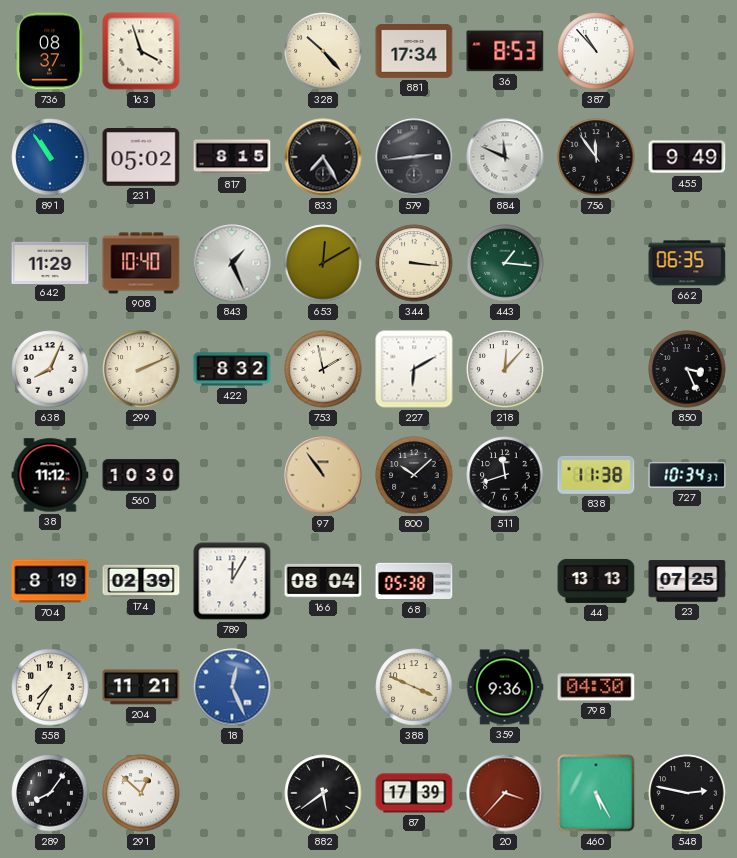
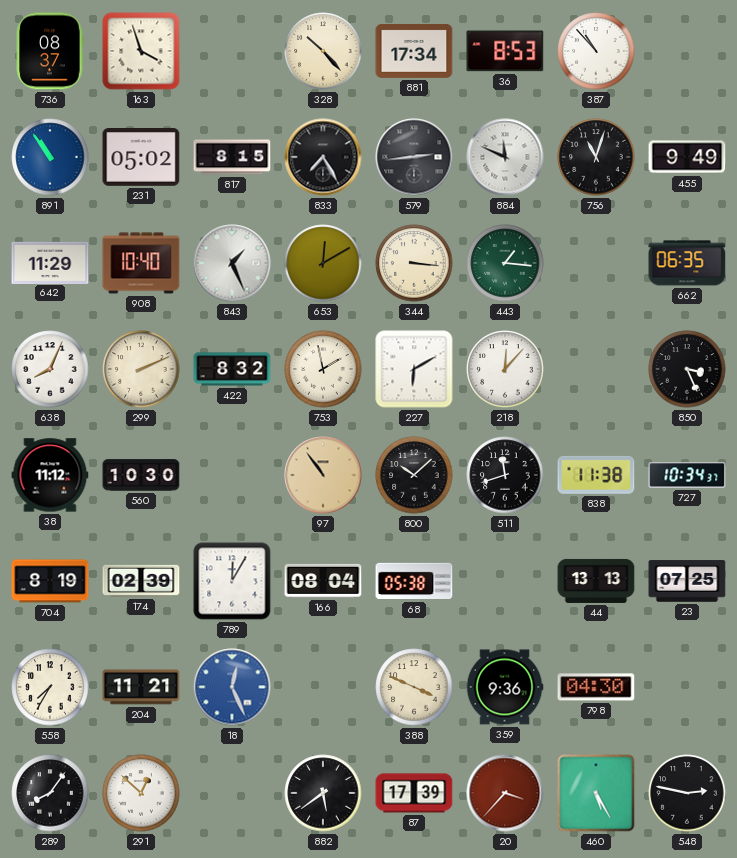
756: 11:54 -> 11:03 (596, 157)
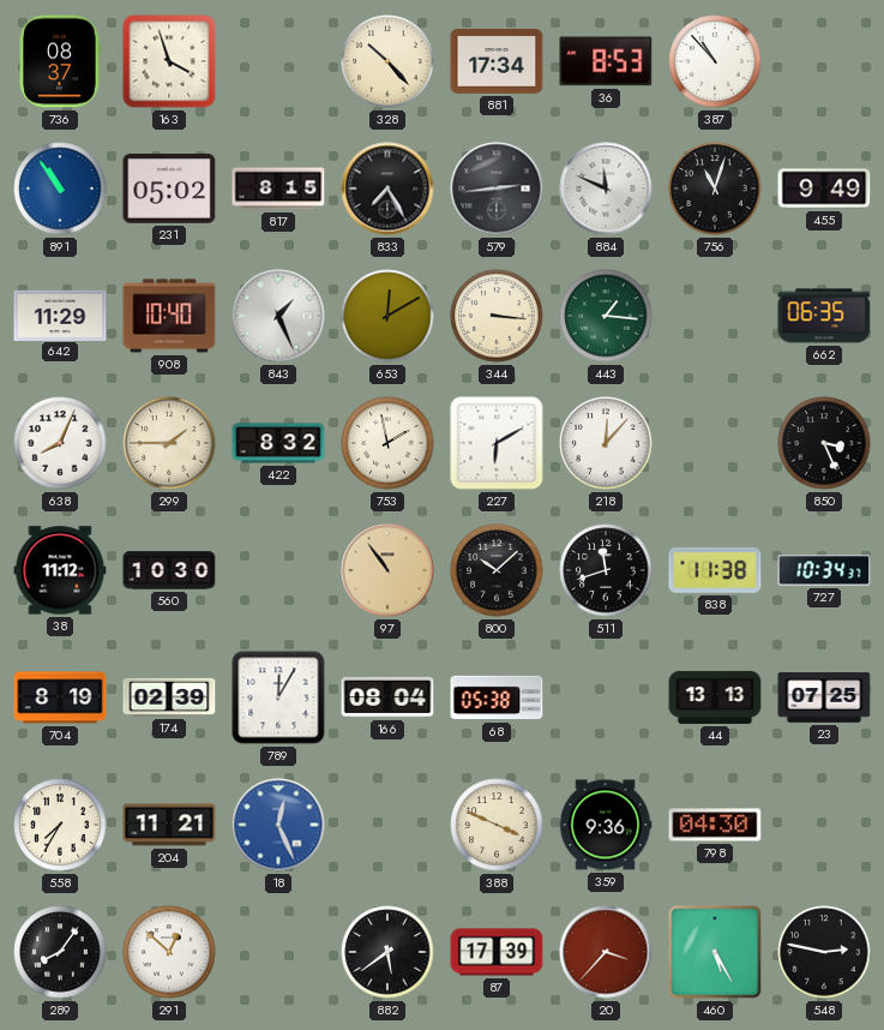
299: 2:11 -> 1:45 (169, 443)
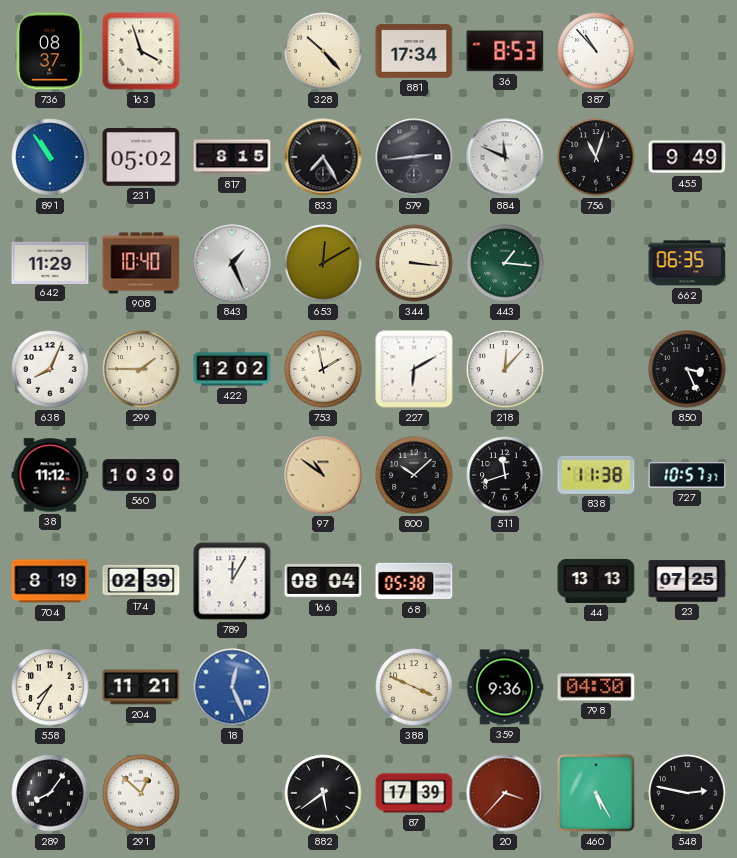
422: 8:32 -> 12:02 (232, 369)
97: 10:54 -> 10:51 (323, 475)
727: 10:34 -> 10:57 (687, 475)
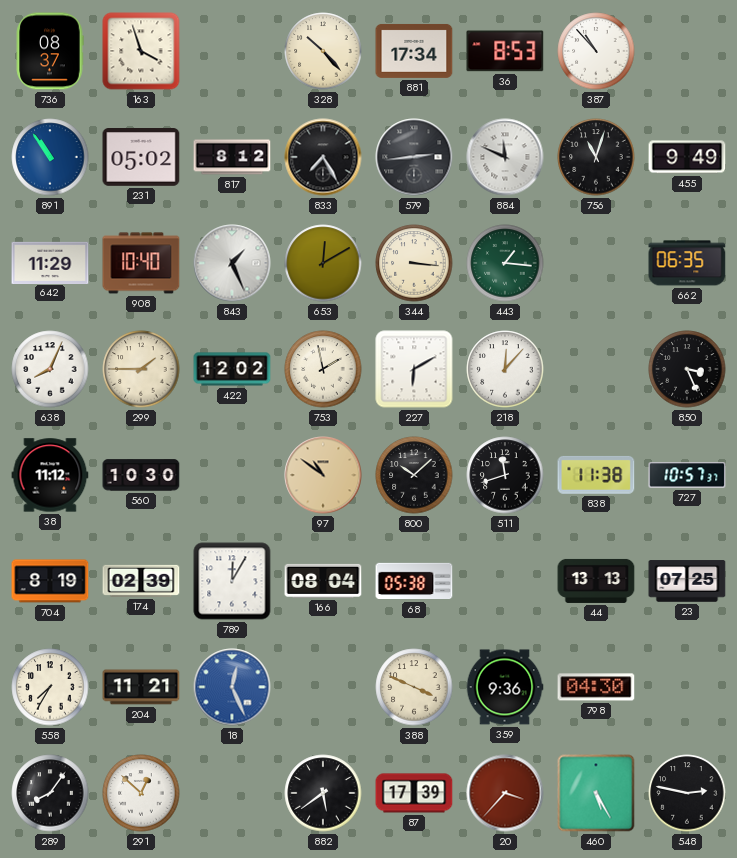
817: 8:15 -> 8:12 (232, 157)
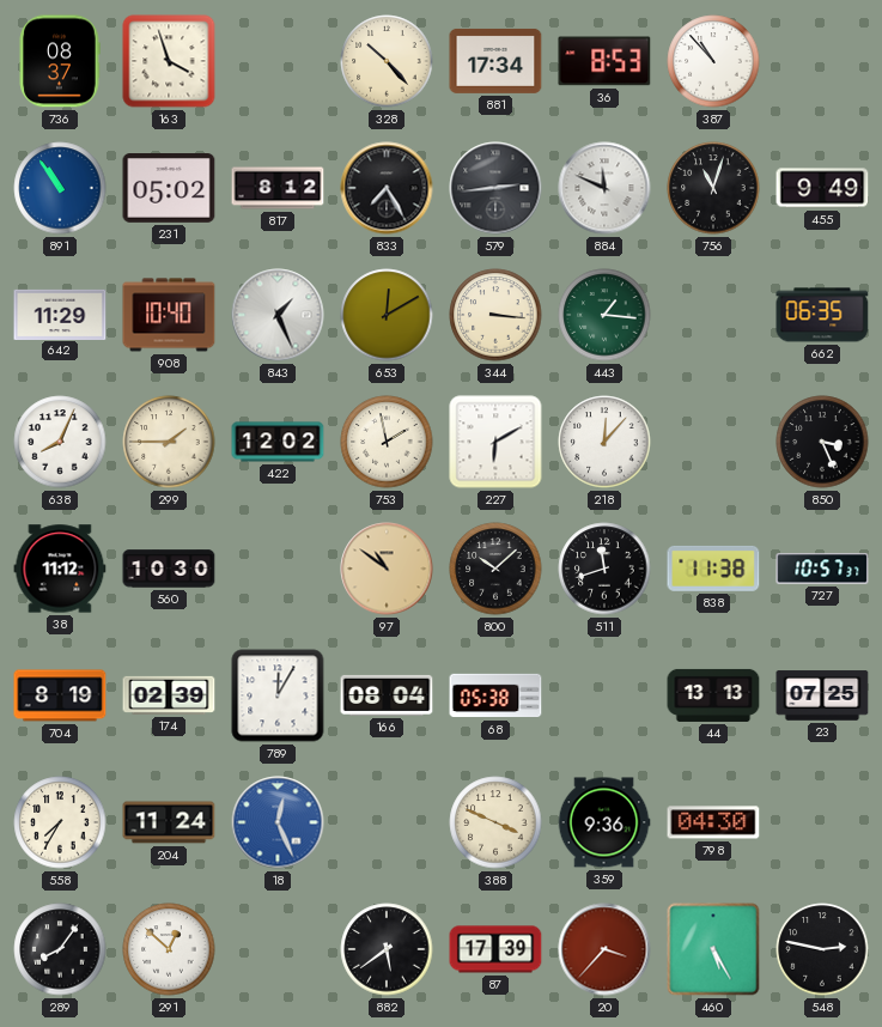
204: 11:21 -> 11:24 (169, 822)
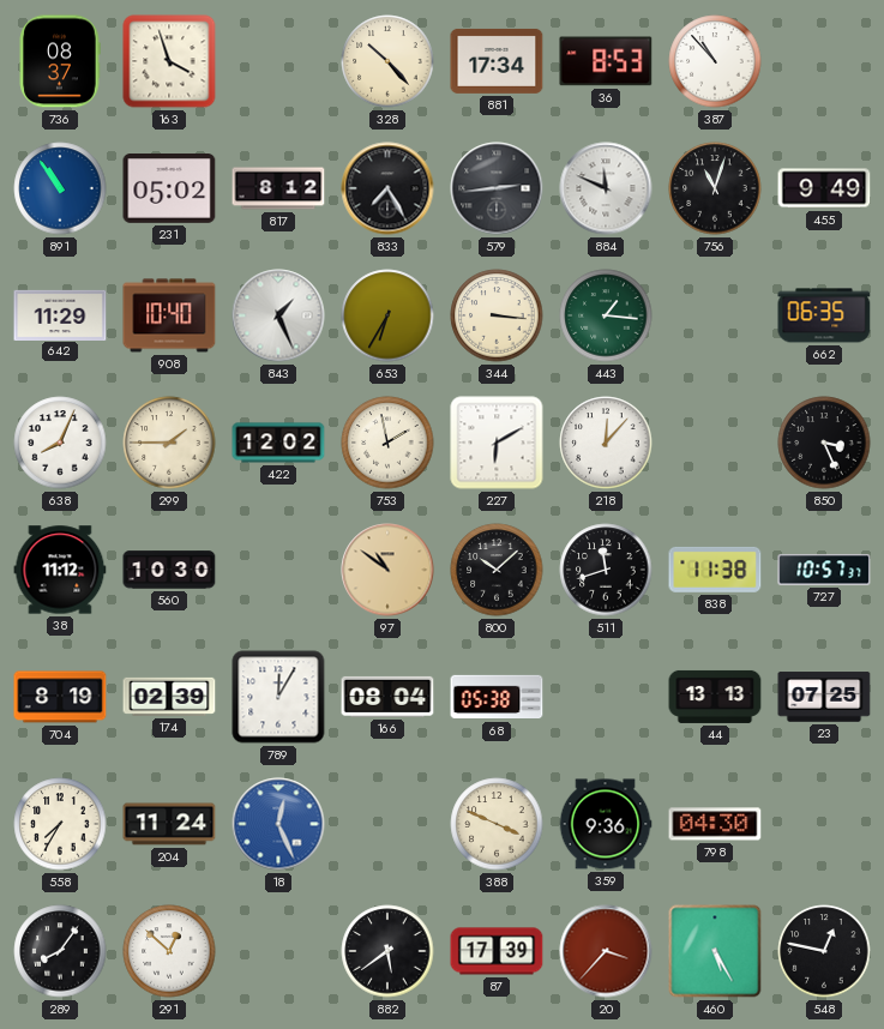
653: 12:10 -> 6:35 (387, 315)
548: 2:47 -> 12:47 (824, 951)
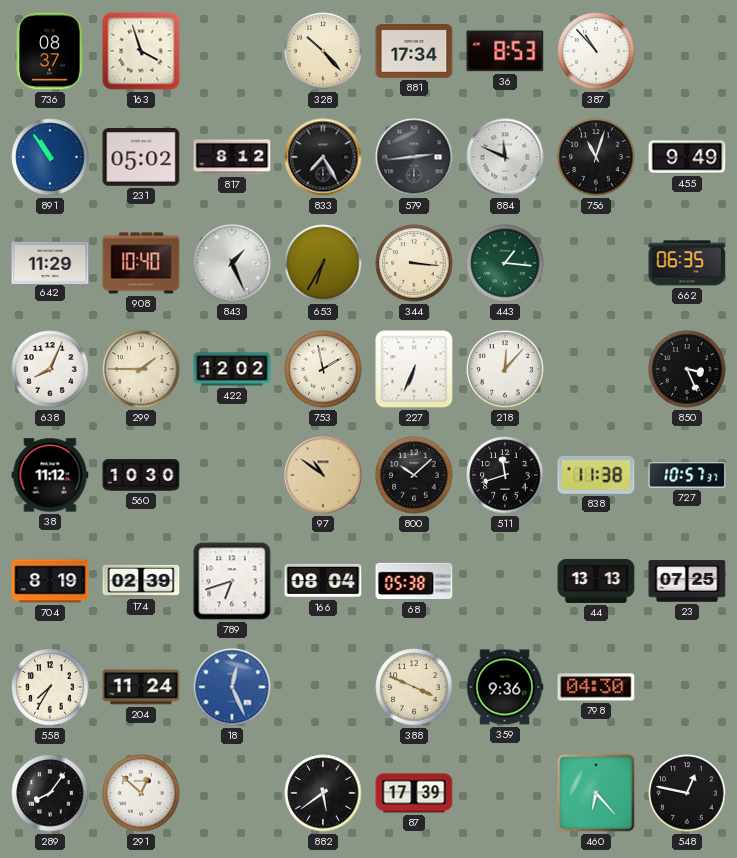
227: 6:10 -> 6:34 (414, 369)
789: 12:05 -> 6:42 (232, 581)
20: 3:37 -> none (606, 951)
460: 5:25 -> 6:23 (596, 793)
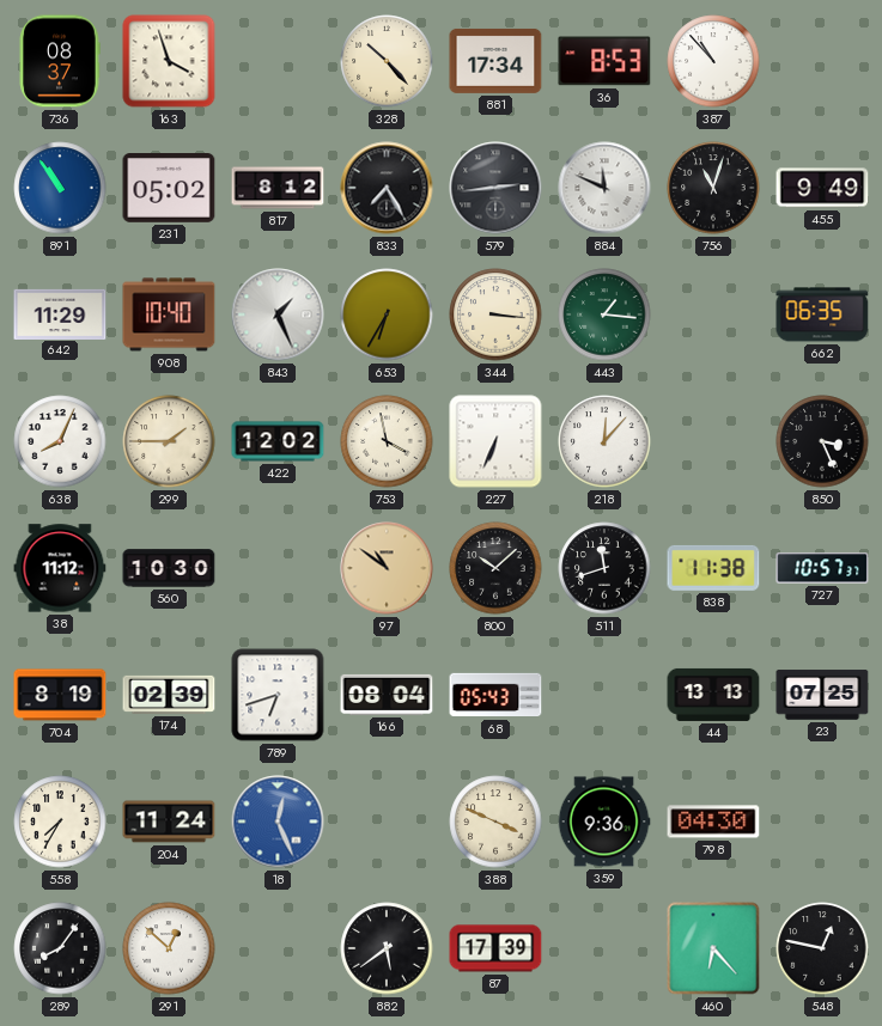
753: 1:58 -> 3:58 (387, 441)
68: 05:38 -> 05:43 (495, 695)
